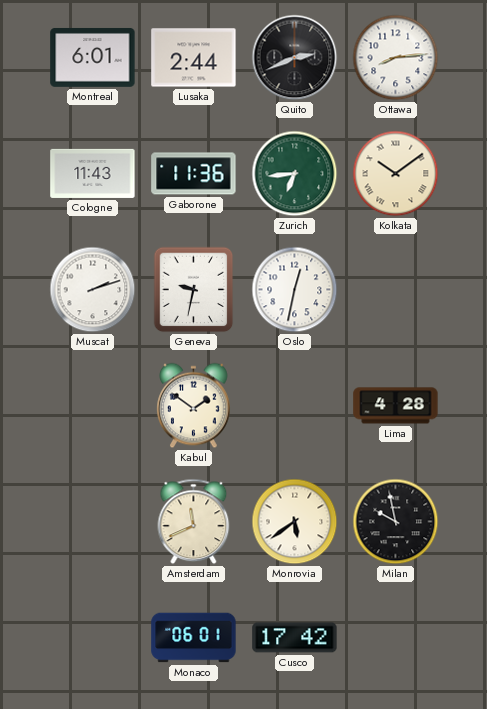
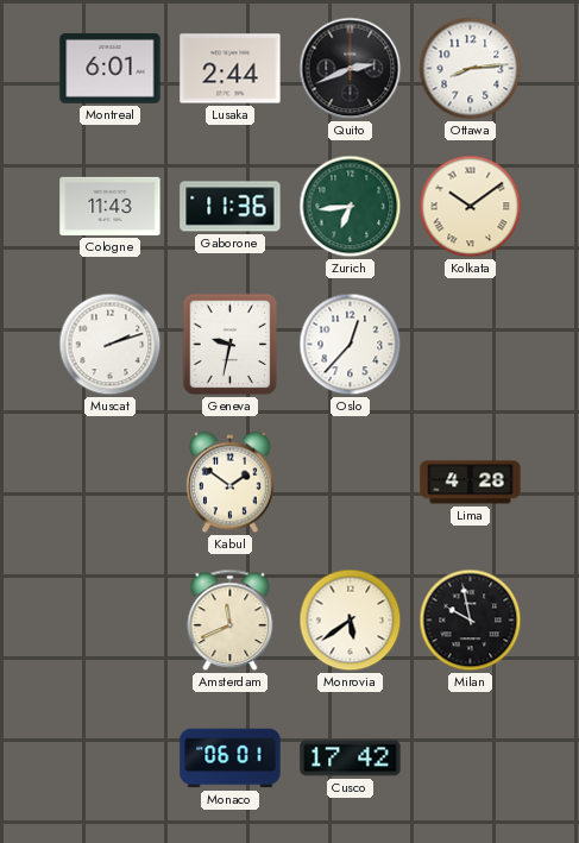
Oslo: 12:32 -> 12:37 (351, 345)
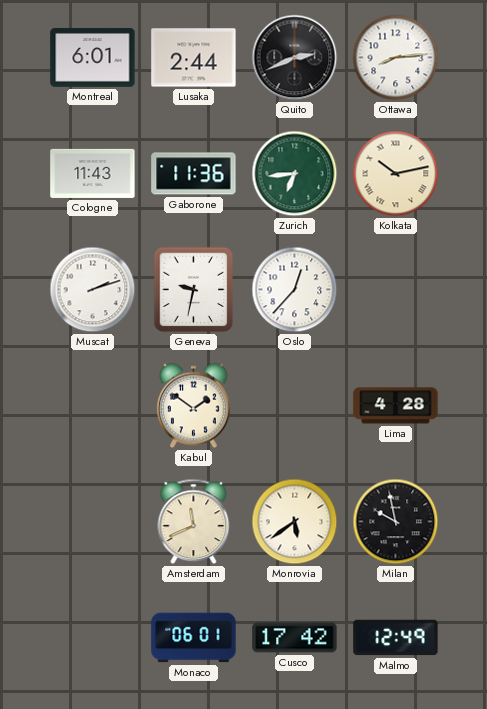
Kolkata: 10:09 -> 10:13 (396, 174)
Malmo: none -> 12:49 (396, 638)
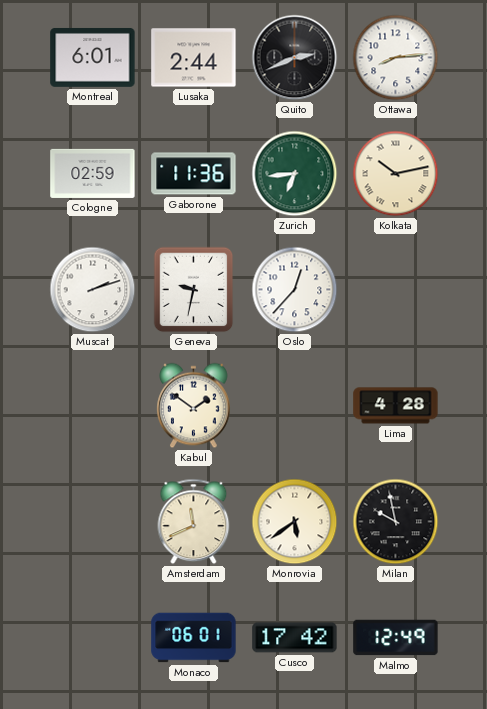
Cologne: 11:43 -> 02:59 (93, 173)
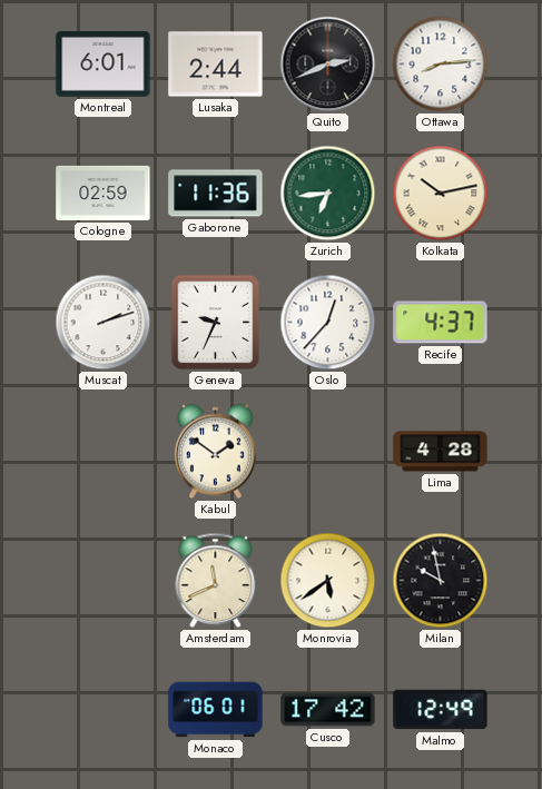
Geneva: 9:32 -> 9:34 (216, 323)
Recife: none -> 4:37 (441, 323)
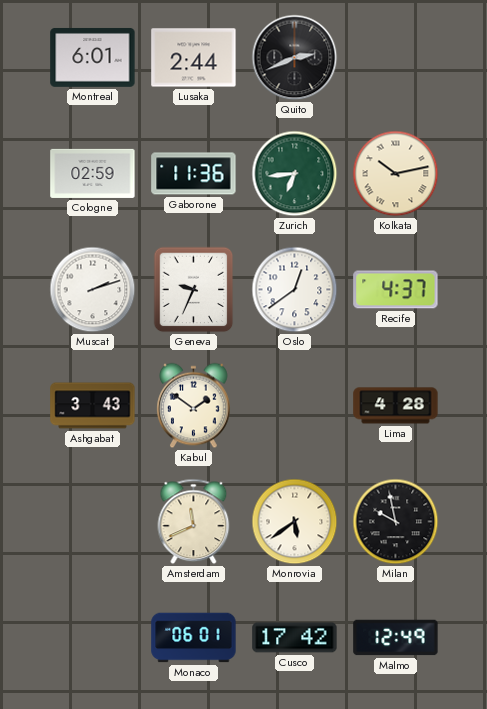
Ottawa: 8:14 -> none (441, 65)
Oslo: 12:37 -> 12:39 (295, 290)
Ashgabat: none -> 3:43 (93, 406)
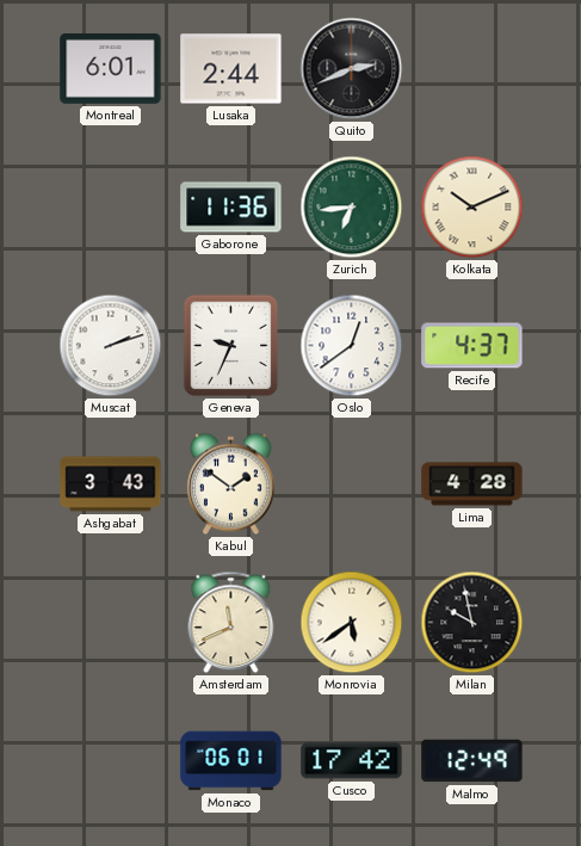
Cologne: 02:59 -> none (93, 173)
Kolkata: 10:13 -> 10:11 (472, 208)
